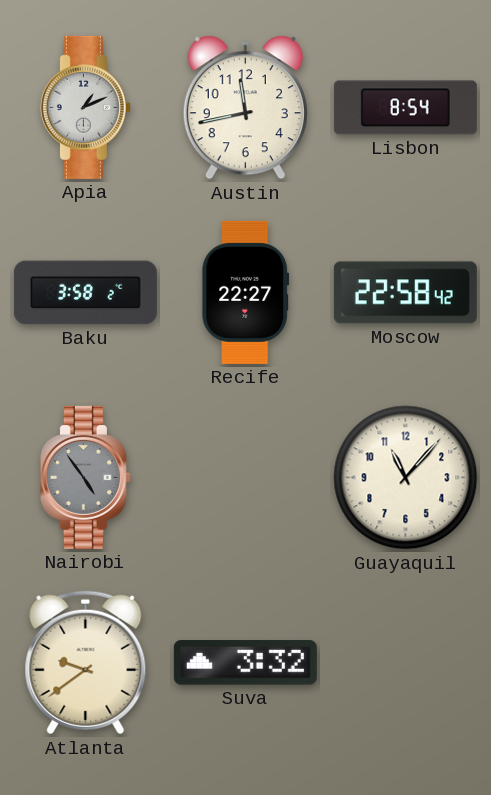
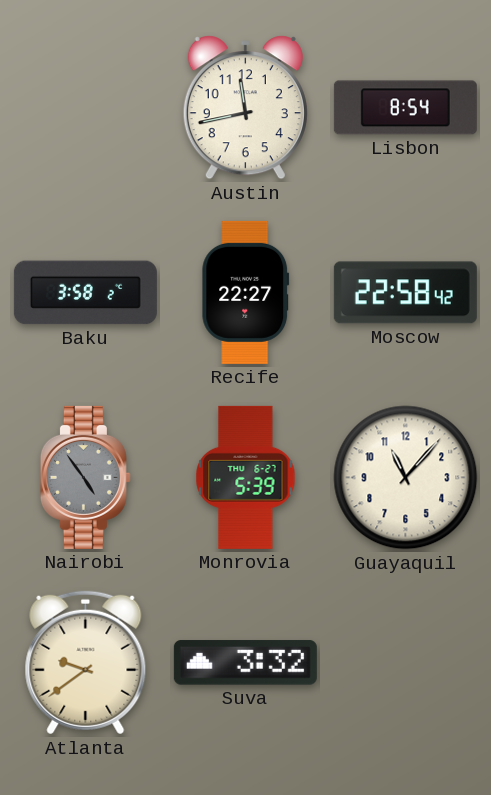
Apia: 1:11 -> none (85, 107)
Monrovia: none -> 5:39 (246, 477)
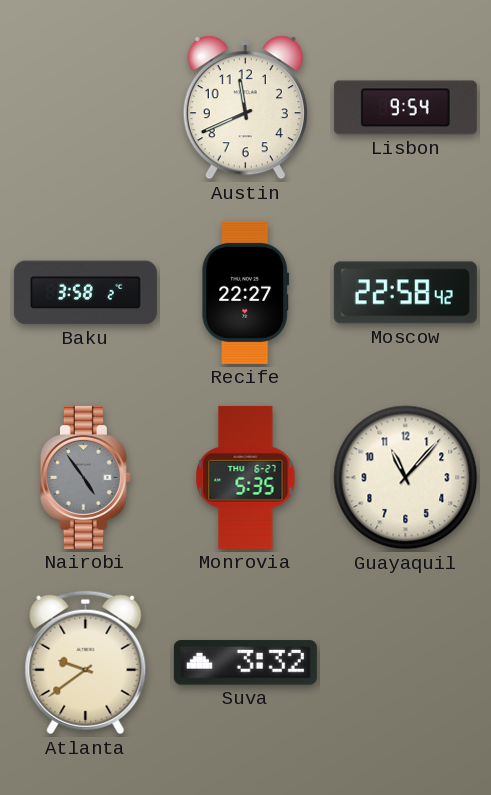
Austin: 11:43 -> 11:41 (245, 108)
Lisbon: 8:54 -> 9:54 (405, 108)
Monrovia: 5:39 -> 5:35 (246, 477)
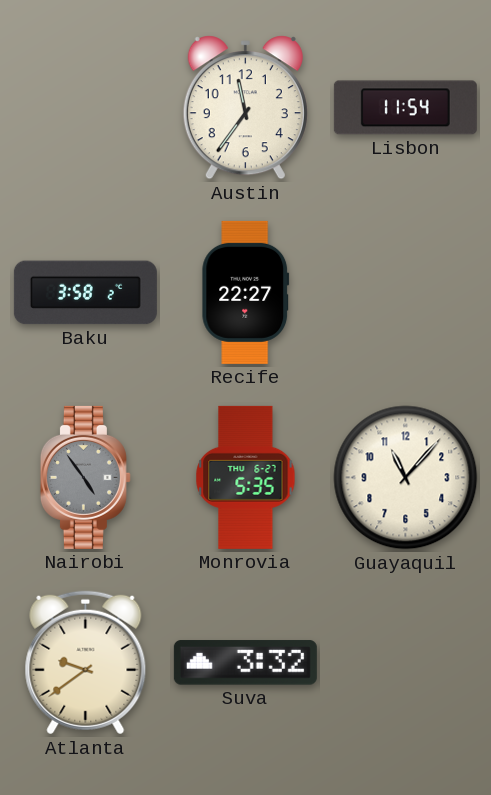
Austin: 11:41 -> 11:36 (245, 108)
Lisbon: 9:54 -> 11:54 (405, 108)
Moscow: 22:58 -> none (405, 293)
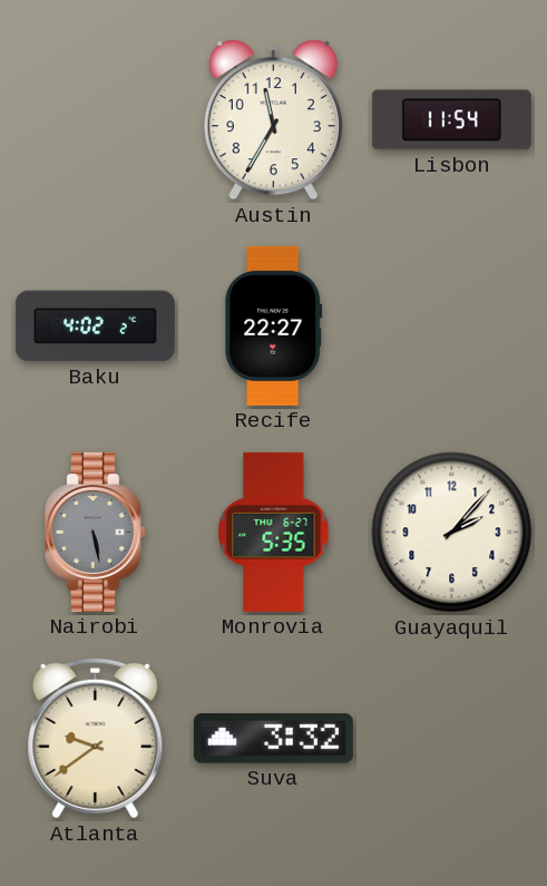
Austin: 11:36 -> 11:35 (273, 120)
Baku: 3:58 -> 4:02 (95, 327)
Nairobi: 4:54 -> 5:28 (95, 532)
Guayaquil: 11:07 -> 2:07 (452, 533)
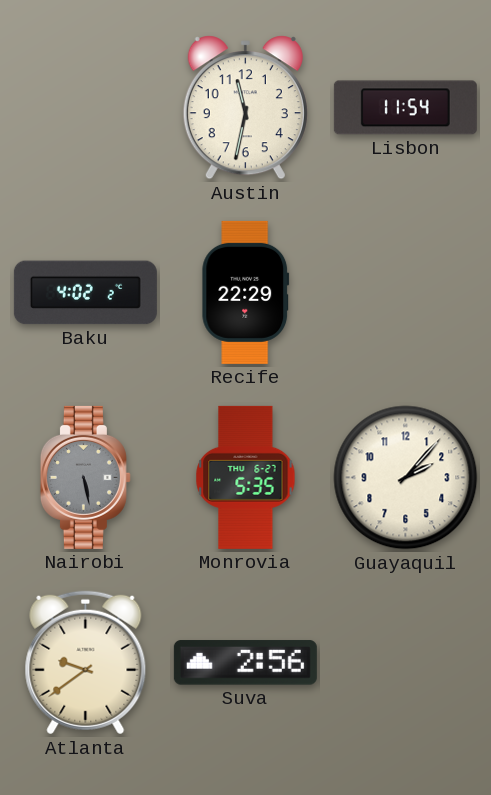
Austin: 11:35 -> 11:32 (245, 108)
Recife: 22:27 -> 22:29 (246, 292)
Suva: 3:32 -> 2:56 (245, 663)
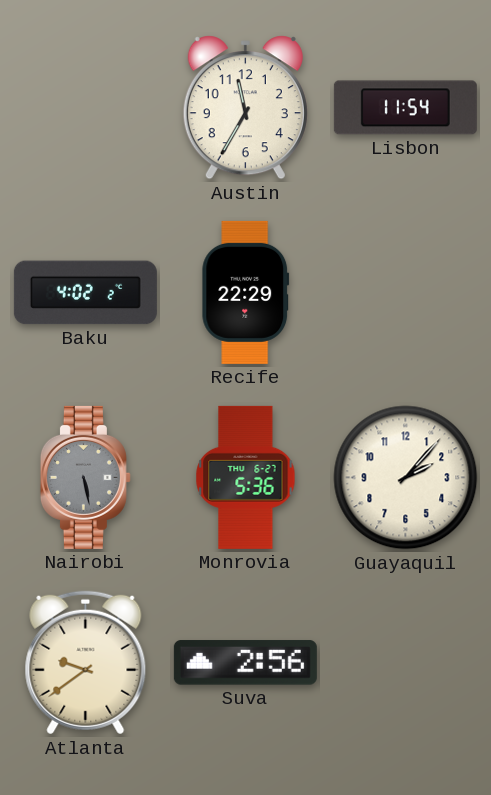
Austin: 11:32 -> 11:35 (245, 108)
Monrovia: 5:35 -> 5:36 (246, 477)
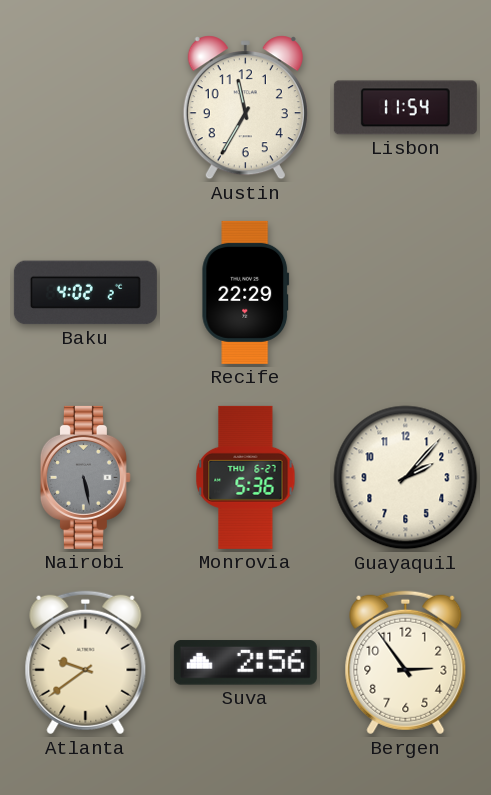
Bergen: none -> 2:54 (406, 663)
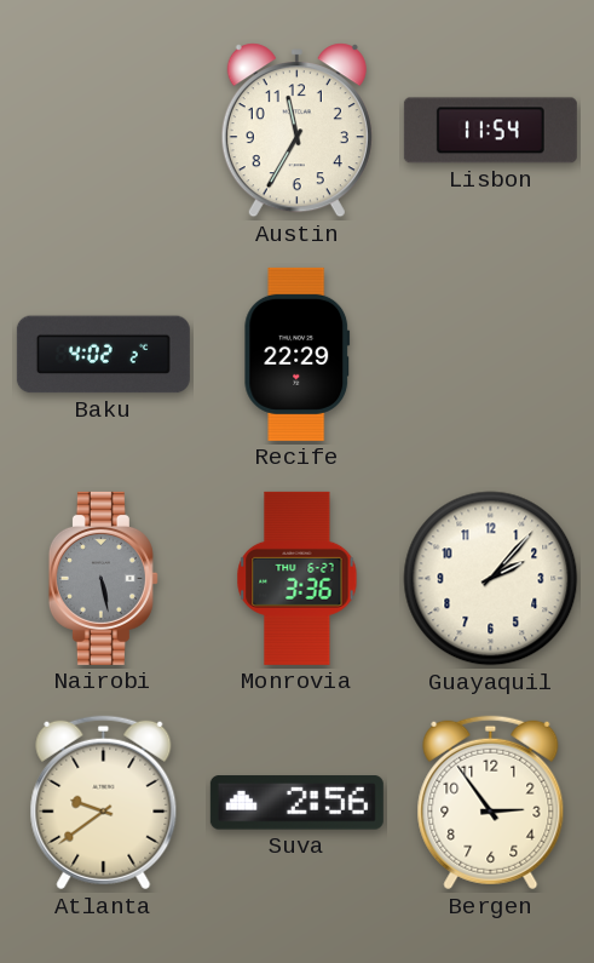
Monrovia: 5:36 -> 3:36 (298, 578)
